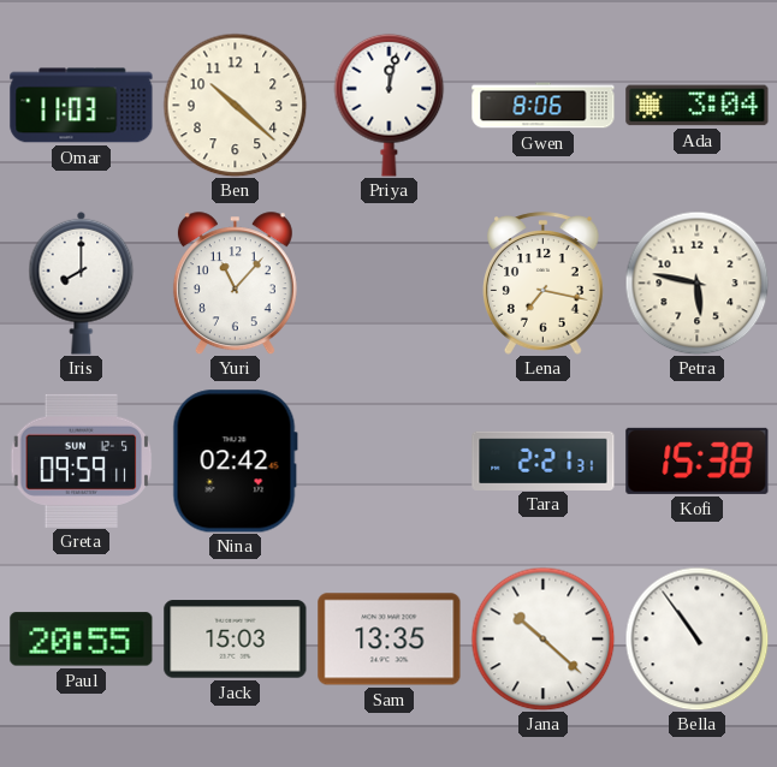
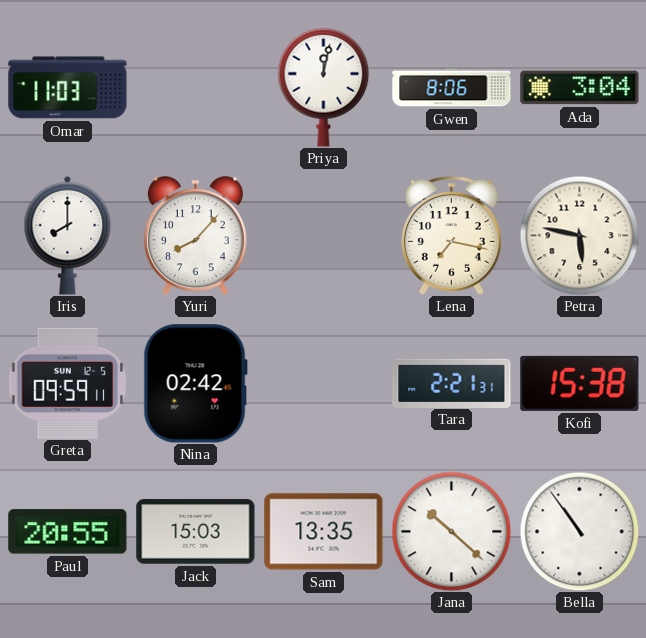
Ben: 10:22 -> none (235, 105)
Yuri: 11:07 -> 8:07 (195, 236)
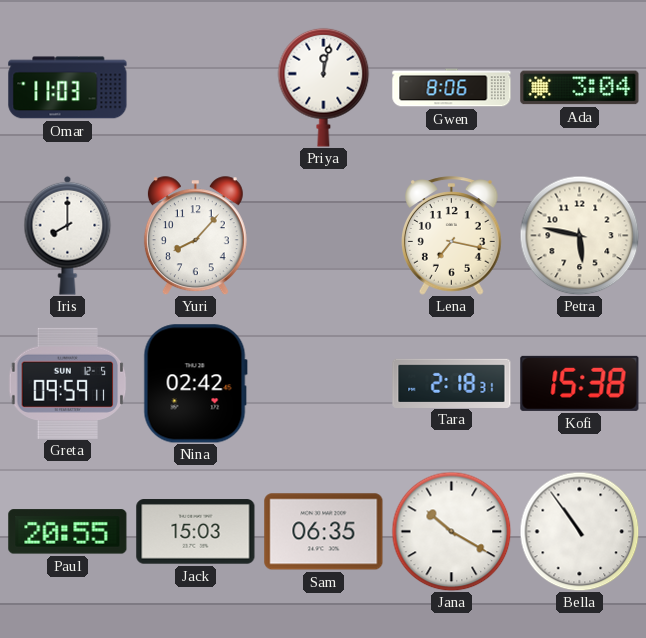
Tara: 2:21 -> 2:18 (452, 383)
Sam: 13:35 -> 06:35 (324, 532)
Jana: 10:22 -> 10:20 (451, 531)
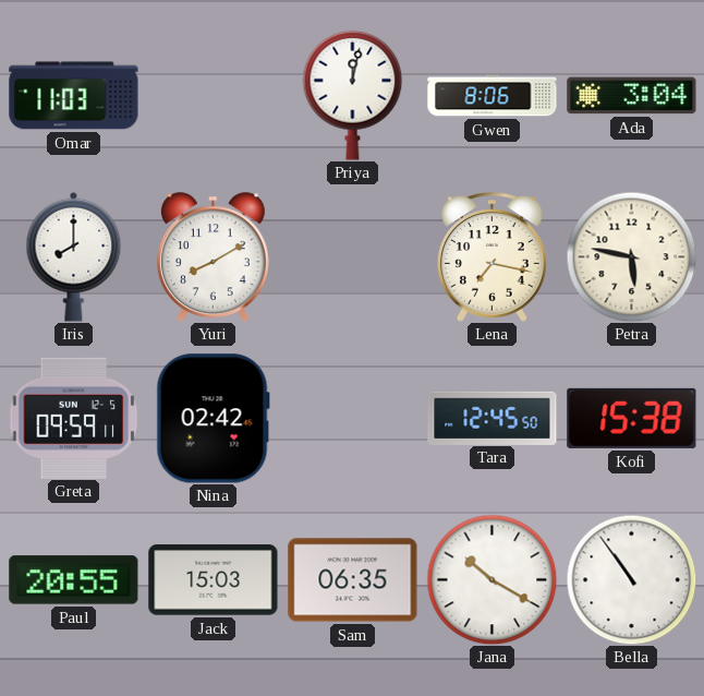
Yuri: 8:07 -> 8:10 (213, 257)
Tara: 2:18 -> 12:45 (493, 418)
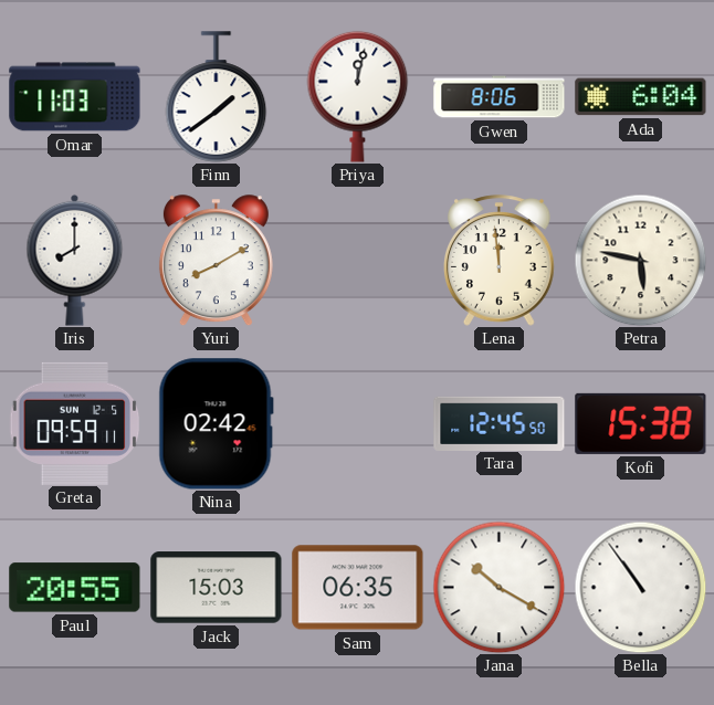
Finn: none -> 1:39 (217, 97)
Ada: 3:04 -> 6:04 (641, 97)
Lena: 7:17 -> 11:59 (500, 261)
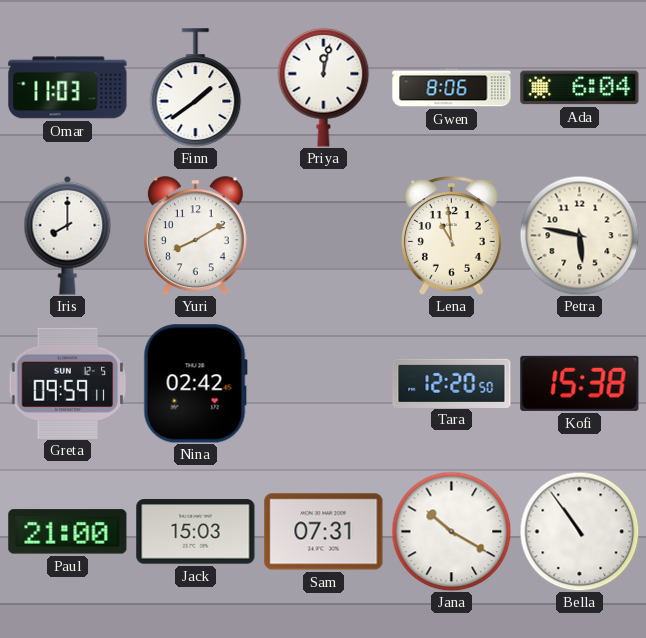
Lena: 11:59 -> 10:59 (452, 236)
Tara: 12:45 -> 12:20 (452, 383)
Paul: 20:55 -> 21:00 (68, 532)
Sam: 06:35 -> 07:31 (324, 532)
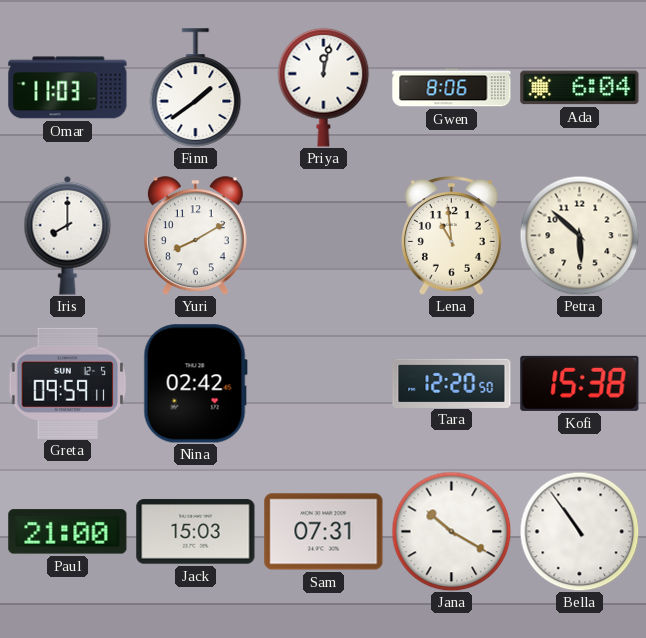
Petra: 5:47 -> 5:52 (579, 235)
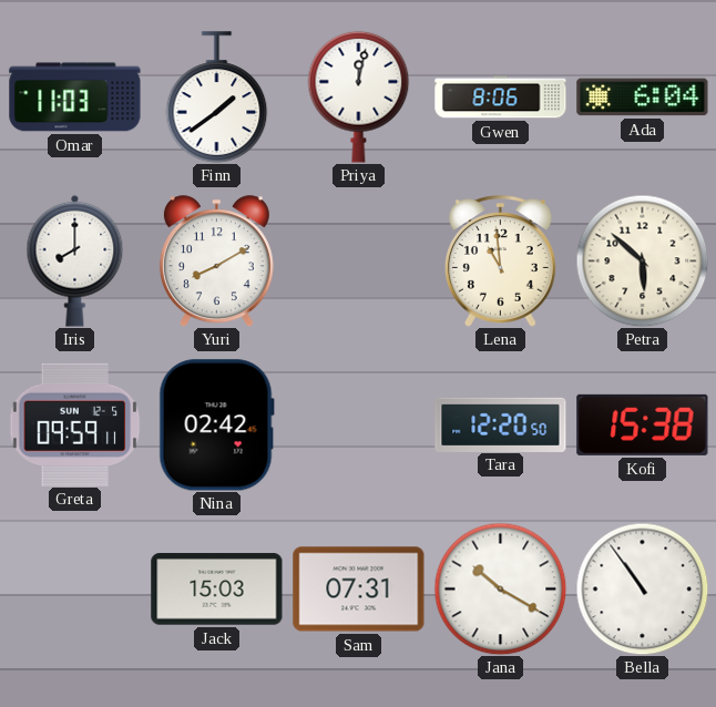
Paul: 21:00 -> none (68, 532)
